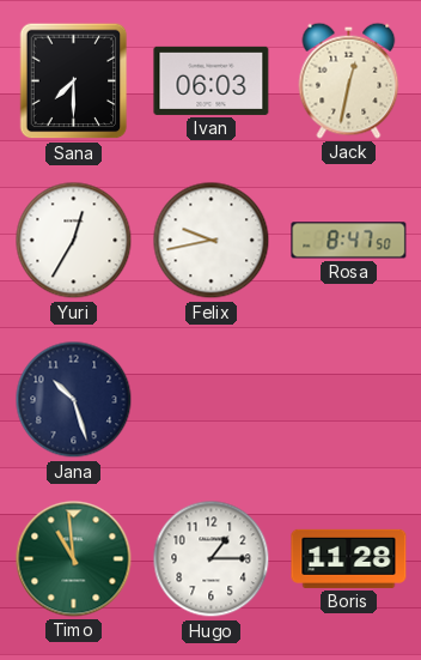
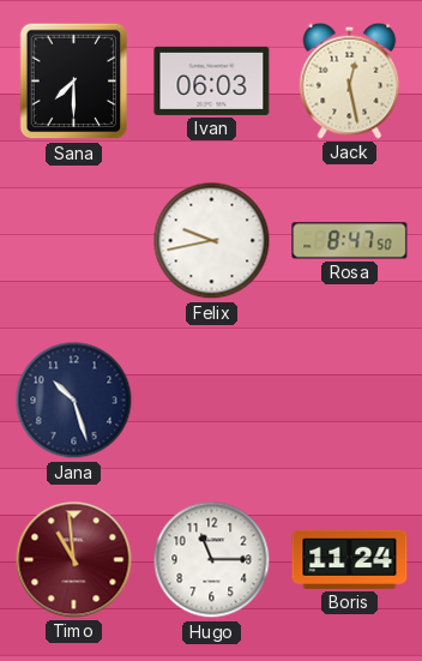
Jack: 12:32 -> 12:28 (350, 80)
Yuri: 12:35 -> none (74, 241)
Timo dial: green -> burgundy (74, 560)
Hugo: 1:15 -> 11:15 (212, 560)
Boris: 11:28 -> 11:24 (350, 559)
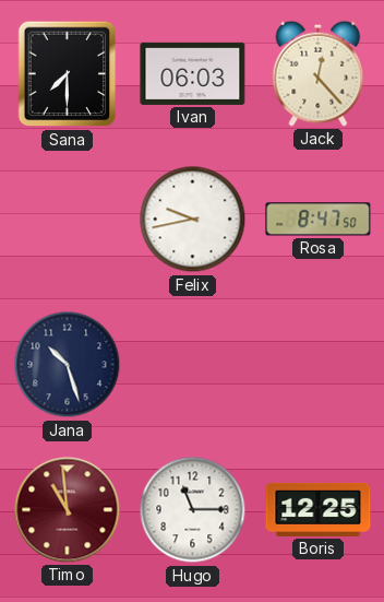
Jack: 12:28 -> 12:23 (319, 73)
Boris: 11:24 -> 12:25 (319, 509)
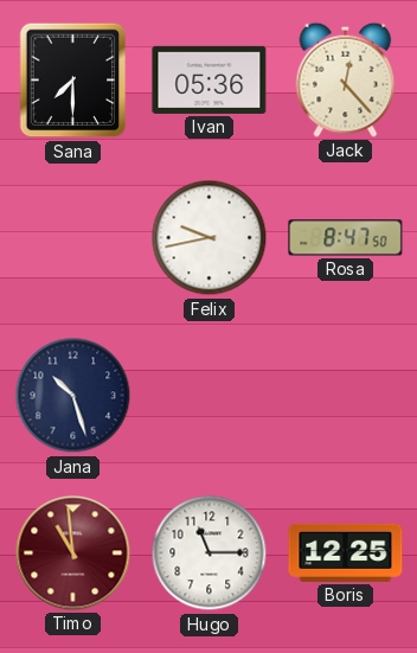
Ivan: 06:03 -> 05:36 (210, 79)
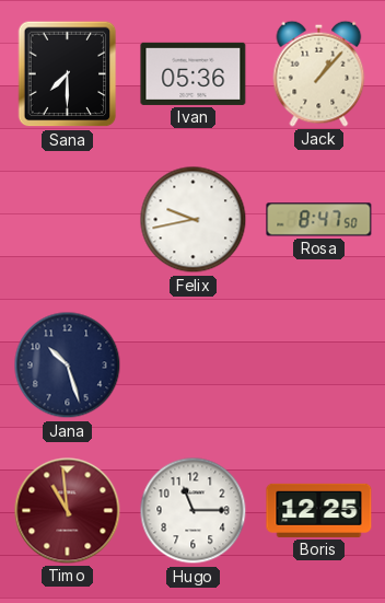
Jack: 12:23 -> 1:07 (319, 73)
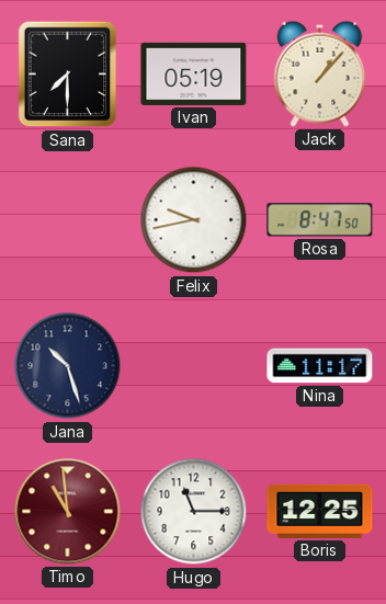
Ivan: 05:36 -> 05:19 (194, 73)
Nina: none -> 11:17 (320, 366)
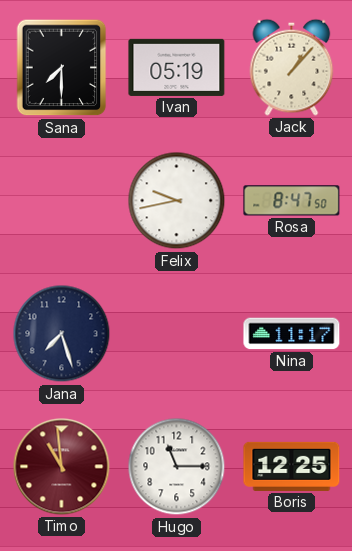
Jana: 10:27 -> 7:27 (62, 334)
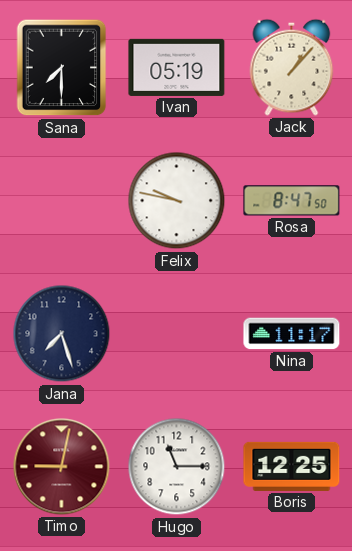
Felix: 9:43 -> 9:47 (177, 201)
Timo: 10:59 -> 9:02 (62, 467)
